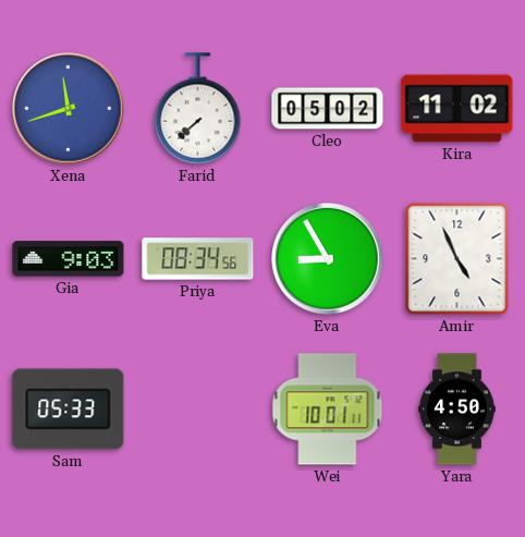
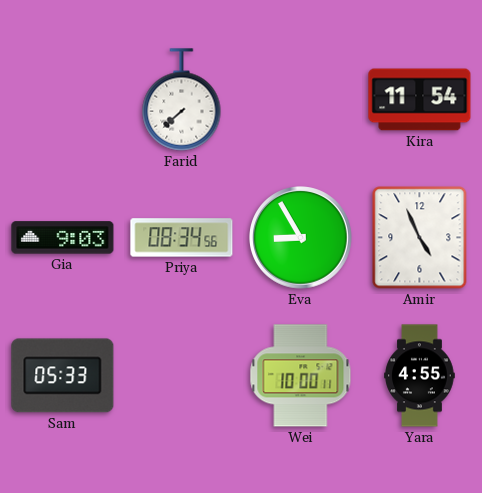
Xena: 11:42 -> none (69, 109)
Cleo: 05:02 -> none (328, 109)
Kira: 11:02 -> 11:54 (420, 100)
Wei: 10:01 -> 10:00 (301, 376)
Yara: 4:50 -> 4:55 (420, 376)
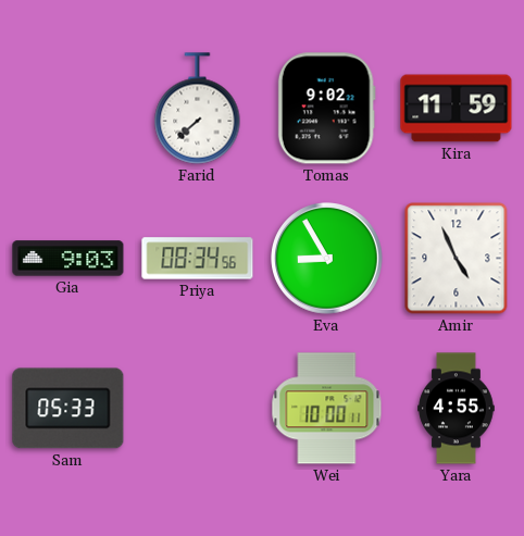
Tomas: none -> 9:02 (326, 109)
Kira: 11:54 -> 11:59 (457, 109)
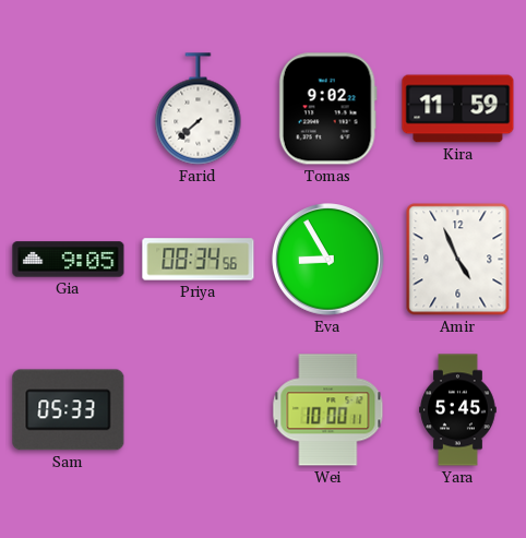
Gia: 9:03 -> 9:05 (69, 260)
Yara: 4:55 -> 5:45 (458, 410)
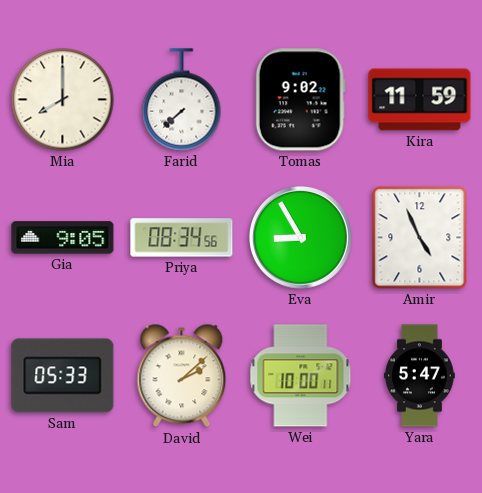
Mia: none -> 8:00 (63, 100)
David: none -> 2:08 (182, 376)
Yara: 5:45 -> 5:47 (420, 376)
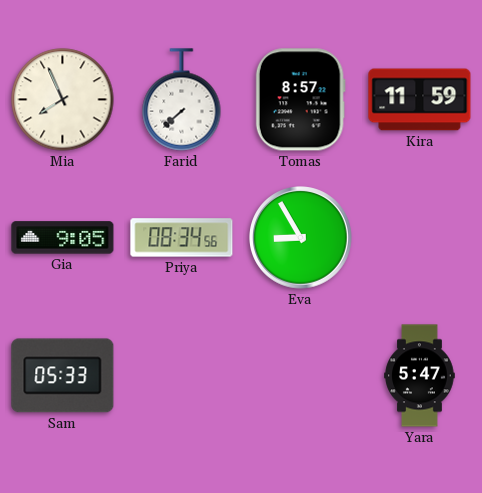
Mia: 8:00 -> 7:56 (63, 100)
Tomas: 9:02 -> 8:57 (300, 100)
Amir: 4:56 -> none (420, 238)
David: 2:08 -> none (182, 376)
Wei: 10:00 -> none (301, 376)
